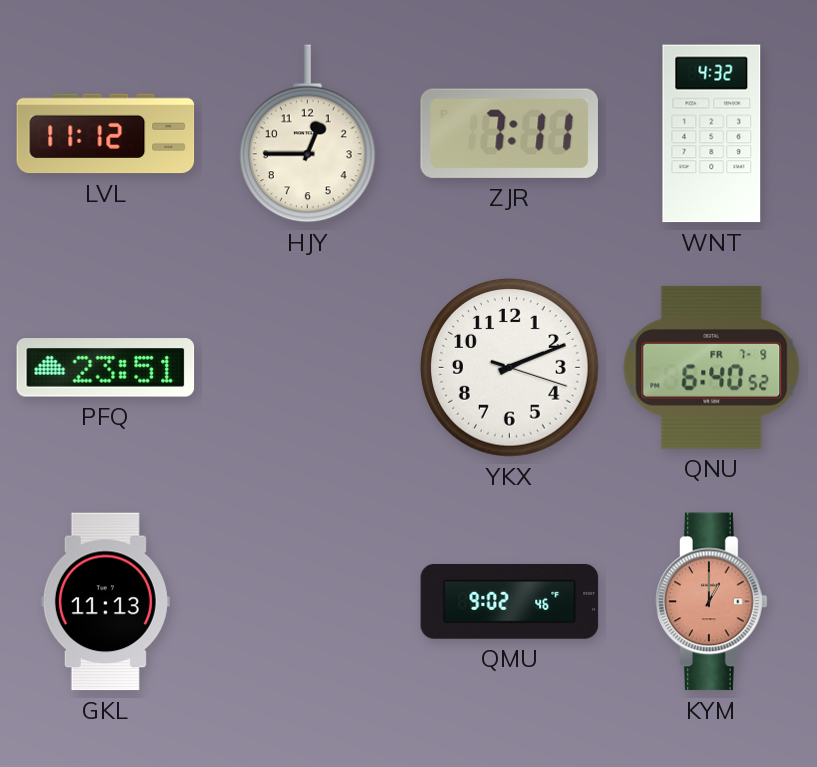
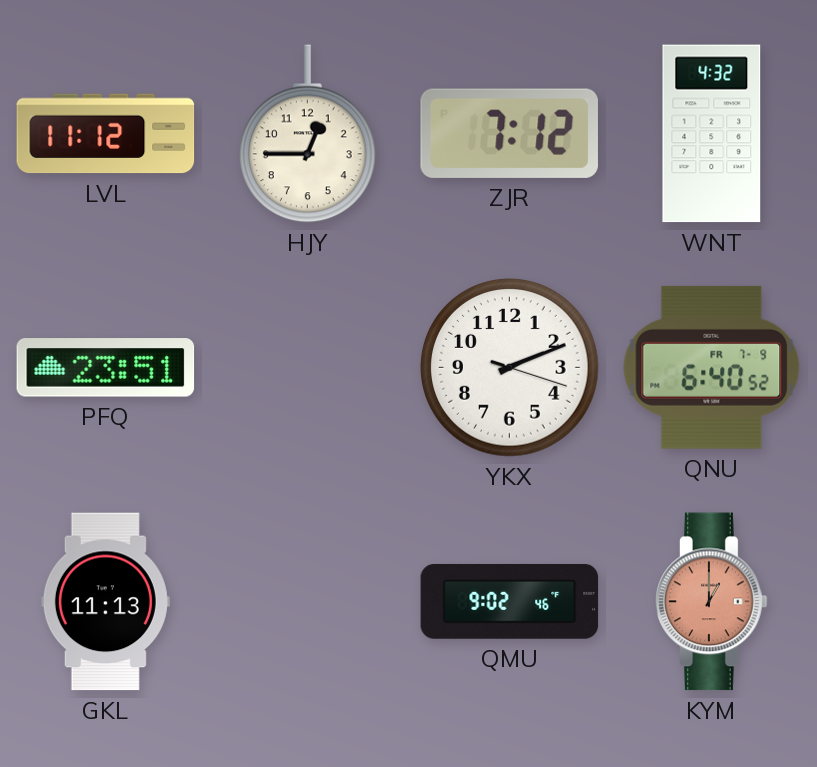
ZJR: 7:11 -> 7:12 (509, 133)
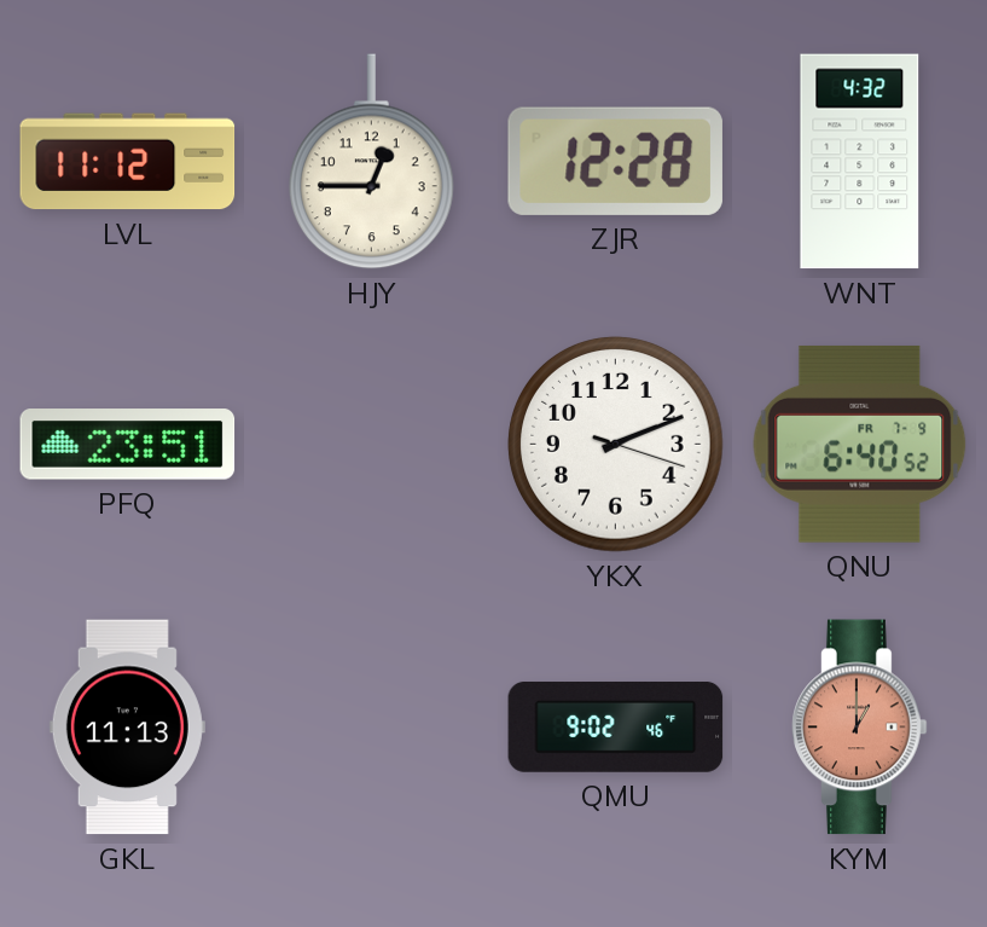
ZJR: 7:12 -> 12:28 (615, 161)
